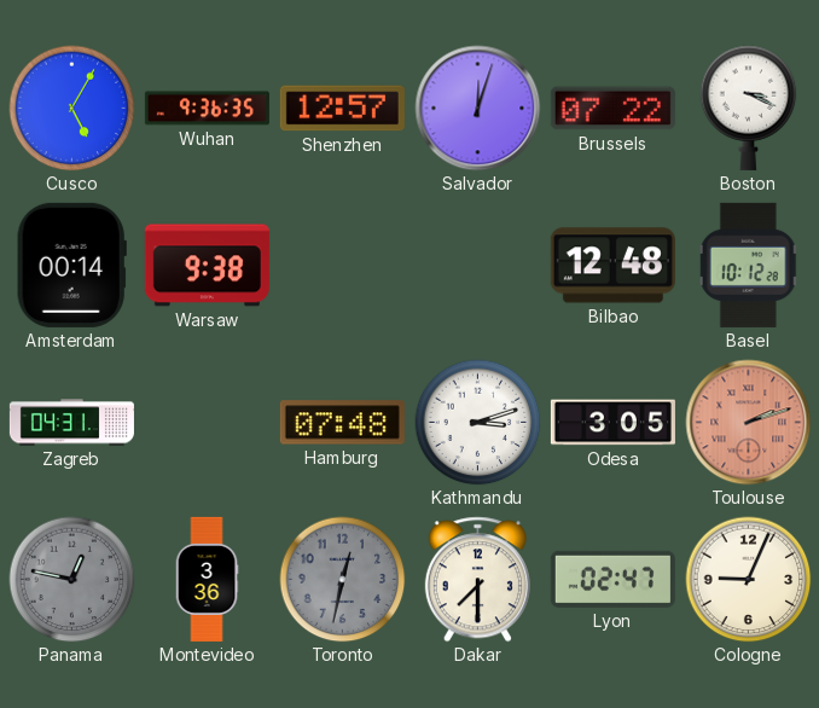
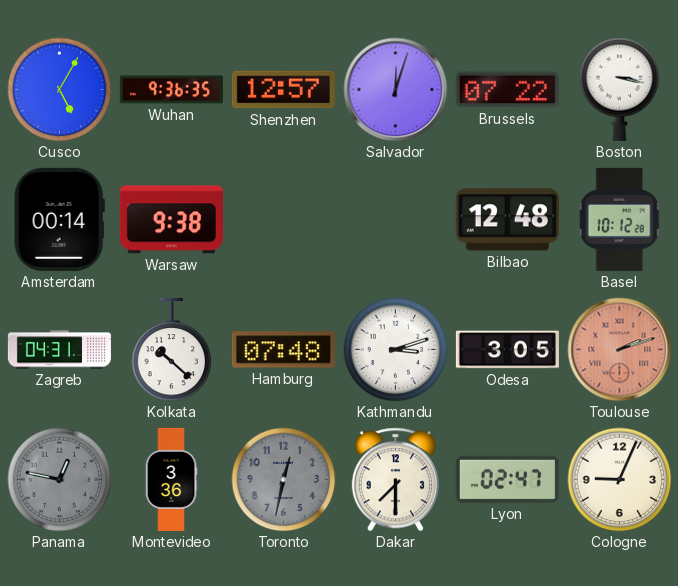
Boston: 3:19 -> 3:17 (620, 89)
Kolkata: none -> 10:22 (172, 350)
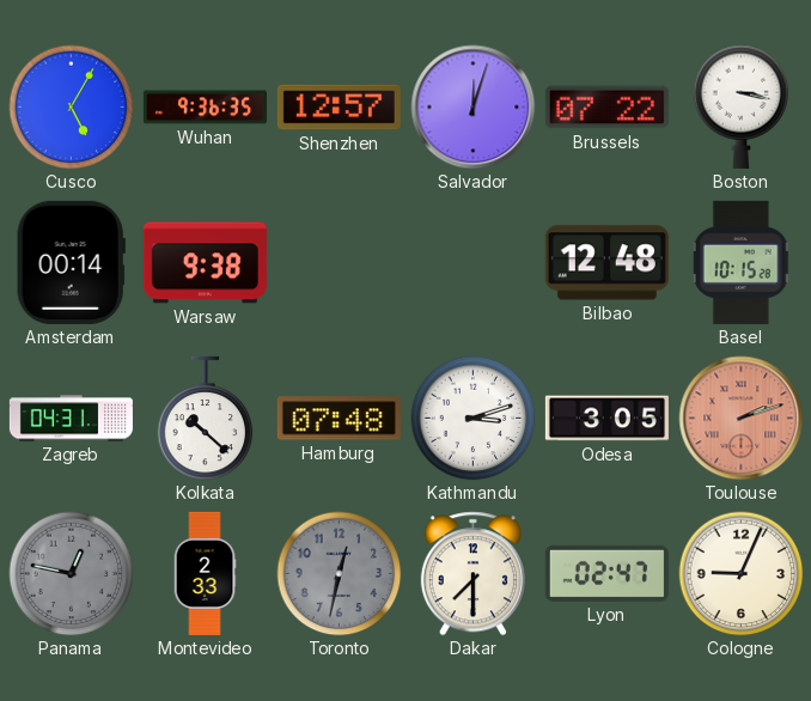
Basel: 10:12 -> 10:15 (742, 262)
Montevideo: 3:36 -> 2:33 (205, 573)
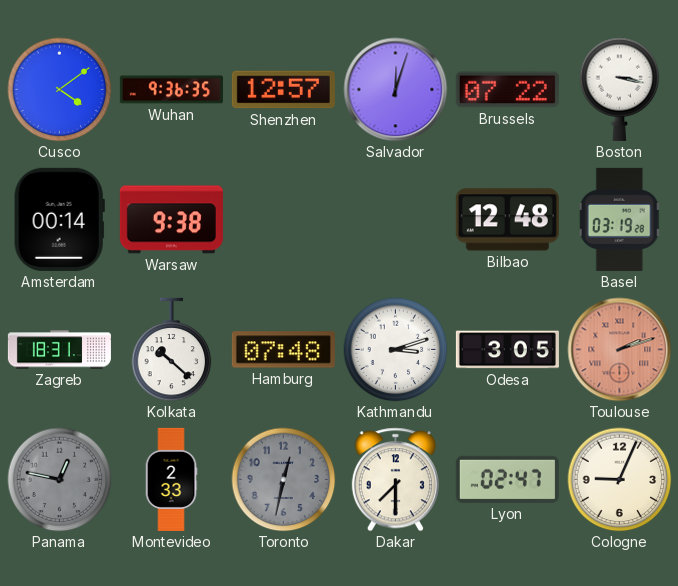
Cusco: 5:05 -> 4:09 (60, 90)
Basel: 10:15 -> 03:19 (620, 219)
Zagreb: 04:31 -> 18:31 (59, 350)
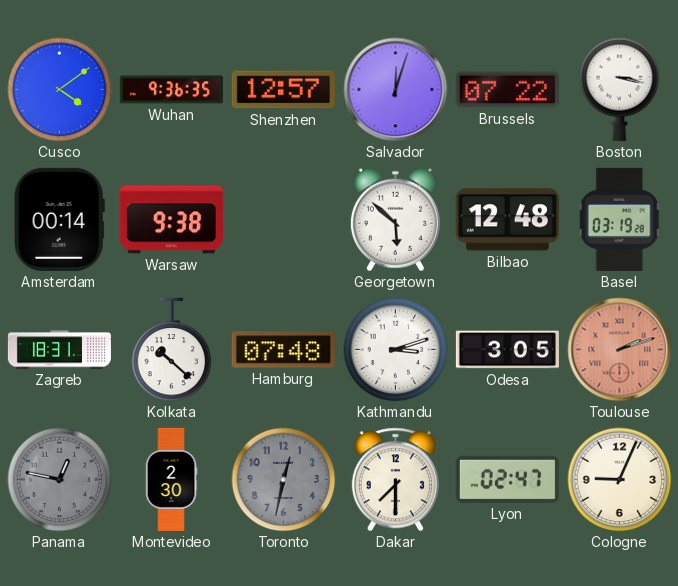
Georgetown: none -> 5:52 (395, 220)
Montevideo: 2:33 -> 2:30 (171, 479)
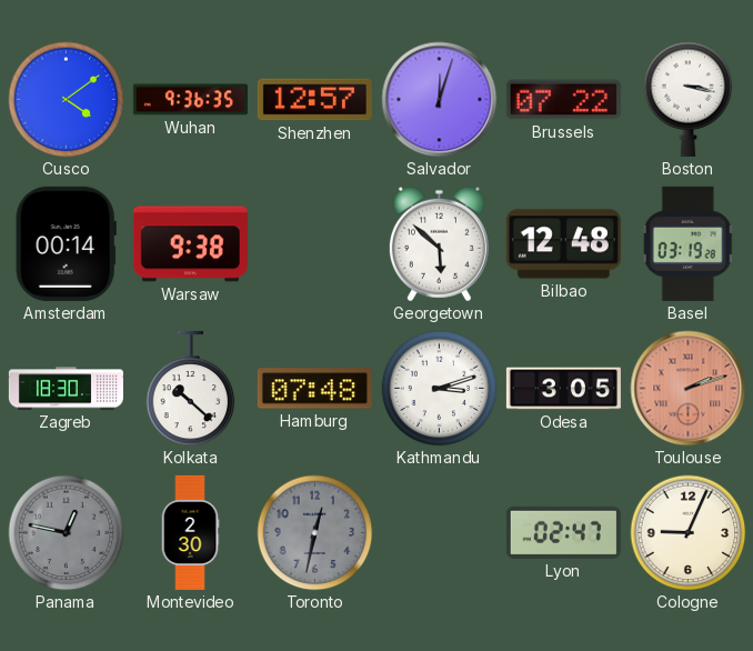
Zagreb: 18:31 -> 18:30 (66, 389)
Dakar: 7:30 -> none (395, 480)
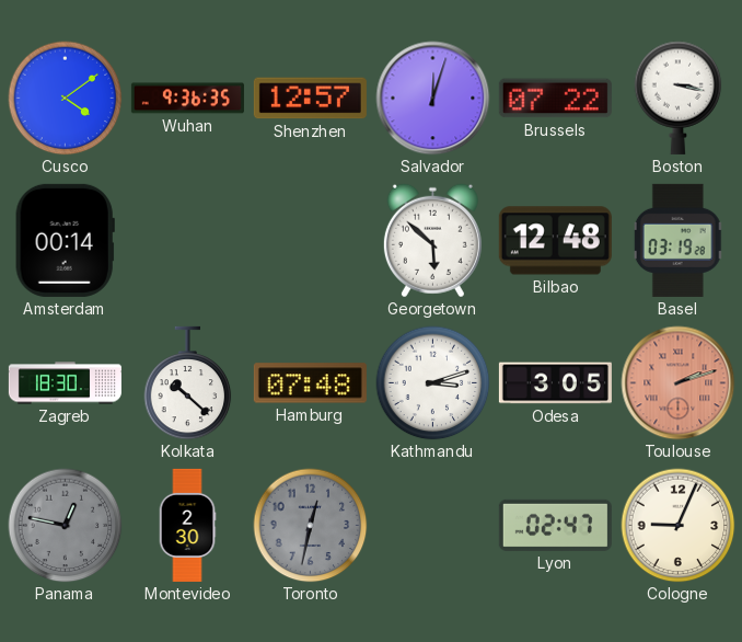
Warsaw: 9:38 -> none (190, 244)
